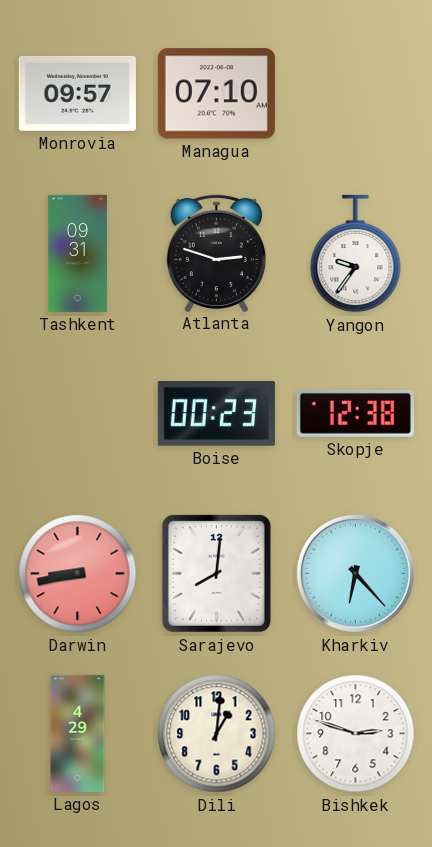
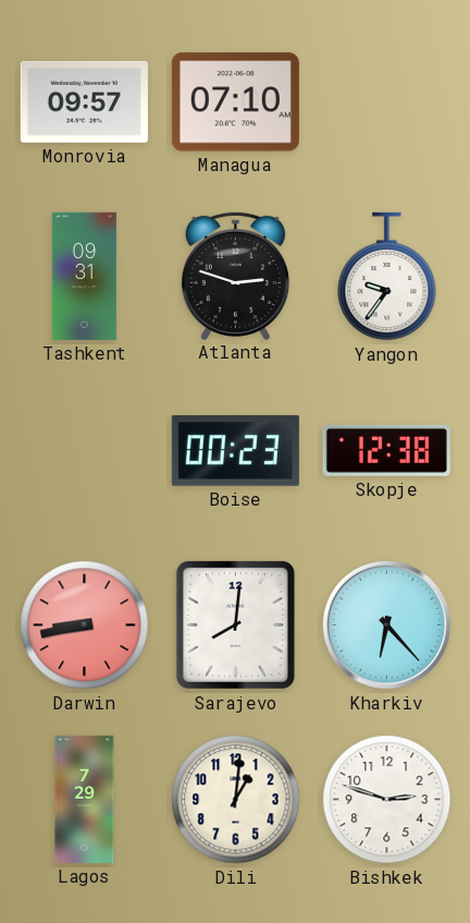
Lagos: 4:29 -> 7:29 (85, 799)
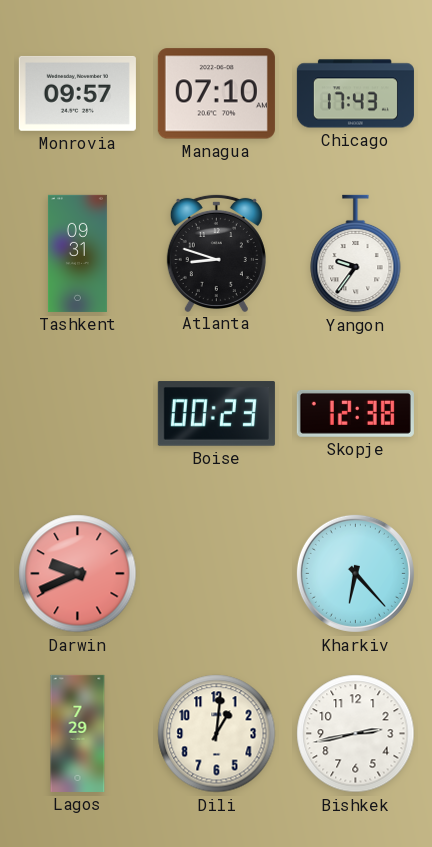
Chicago: none -> 17:43 (355, 94)
Atlanta: 2:48 -> 8:48 (216, 252)
Darwin: 8:43 -> 9:41 (78, 574)
Sarajevo: 8:01 -> none (235, 624)
Bishkek: 2:48 -> 2:43 (356, 734)
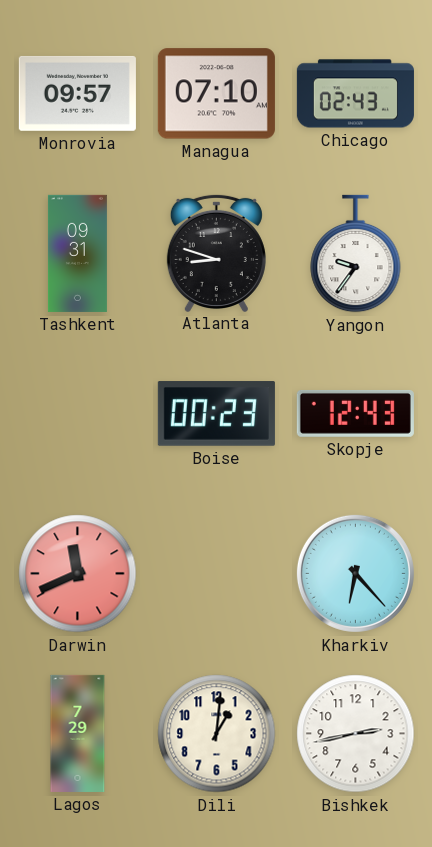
Chicago: 17:43 -> 02:43 (355, 94)
Skopje: 12:38 -> 12:43 (355, 413)
Darwin: 9:41 -> 11:41 (78, 574)
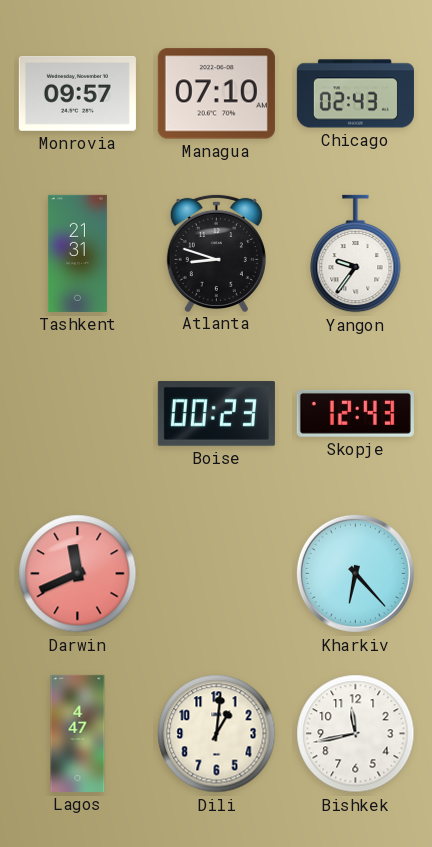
Tashkent: 09:31 -> 21:31 (77, 253)
Lagos: 7:29 -> 4:47 (78, 733)
Bishkek: 2:43 -> 11:43 (356, 734)
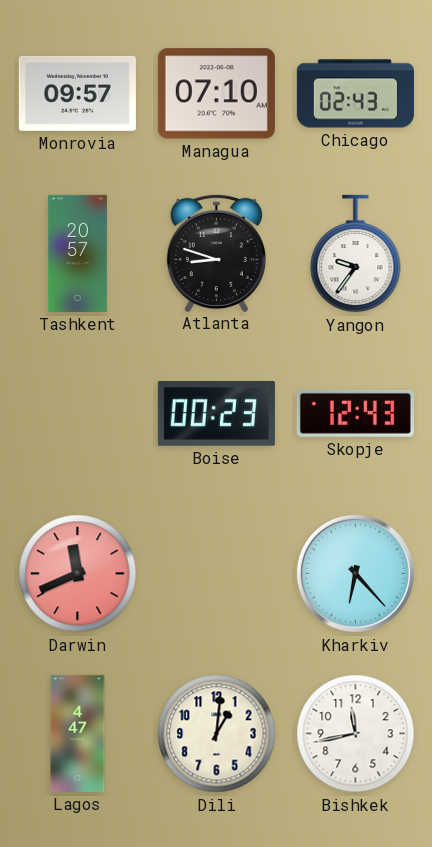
Tashkent: 21:31 -> 20:57 (77, 253)
